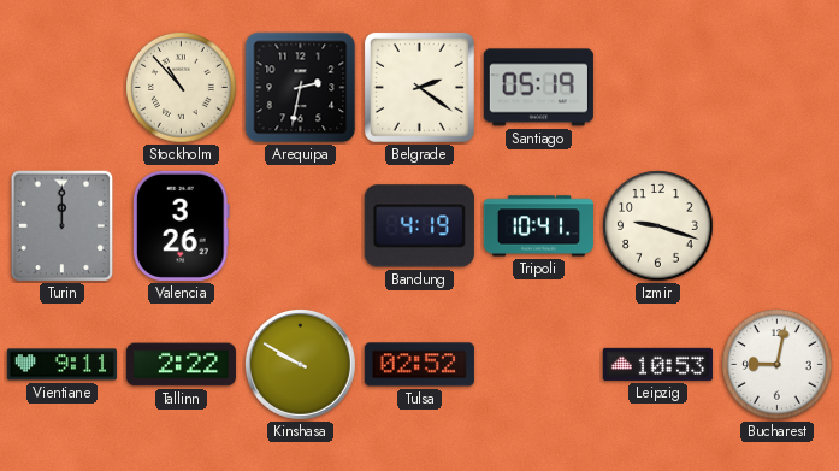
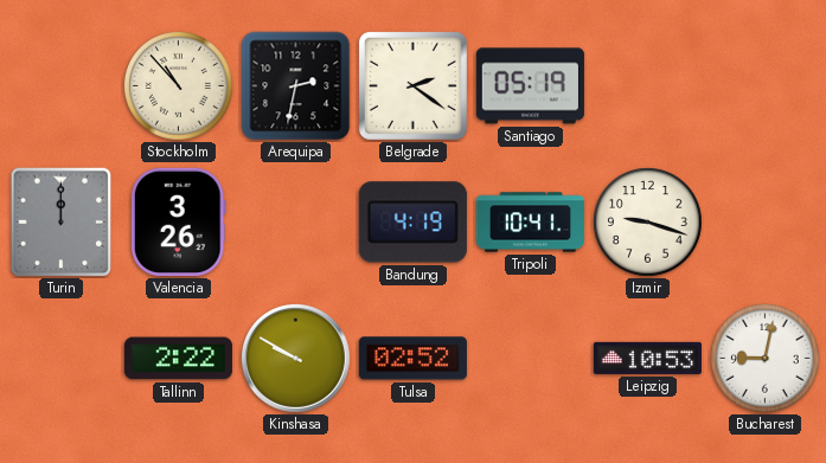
Vientiane: 9:11 -> none (61, 365)
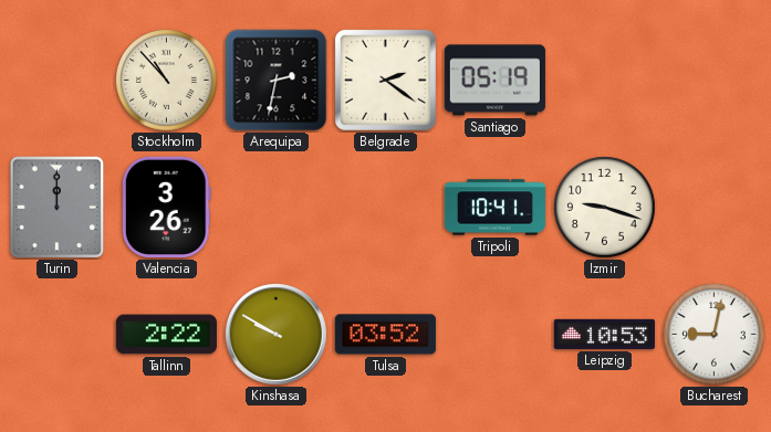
Bandung: 4:19 -> none (412, 223)
Tulsa: 02:52 -> 03:52 (385, 335)
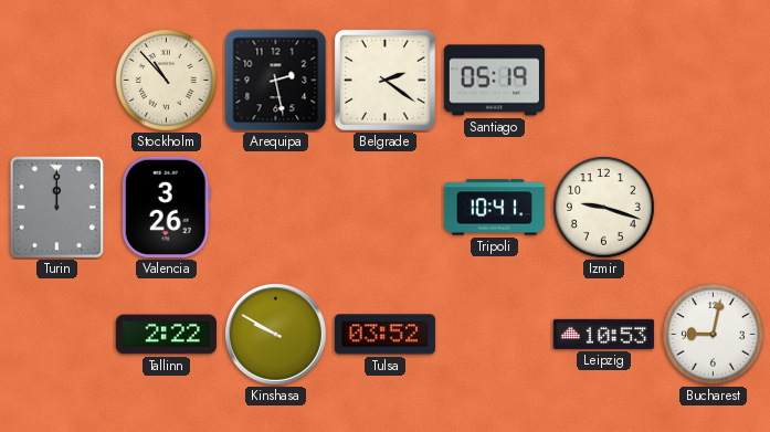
Arequipa: 2:32 -> 2:28 (276, 81)
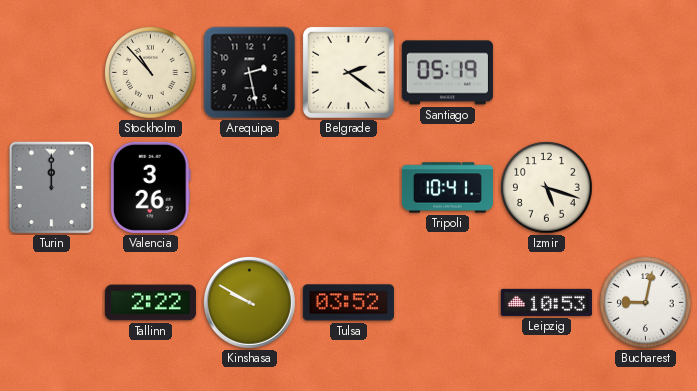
Izmir: 9:18 -> 5:18 (547, 188)
